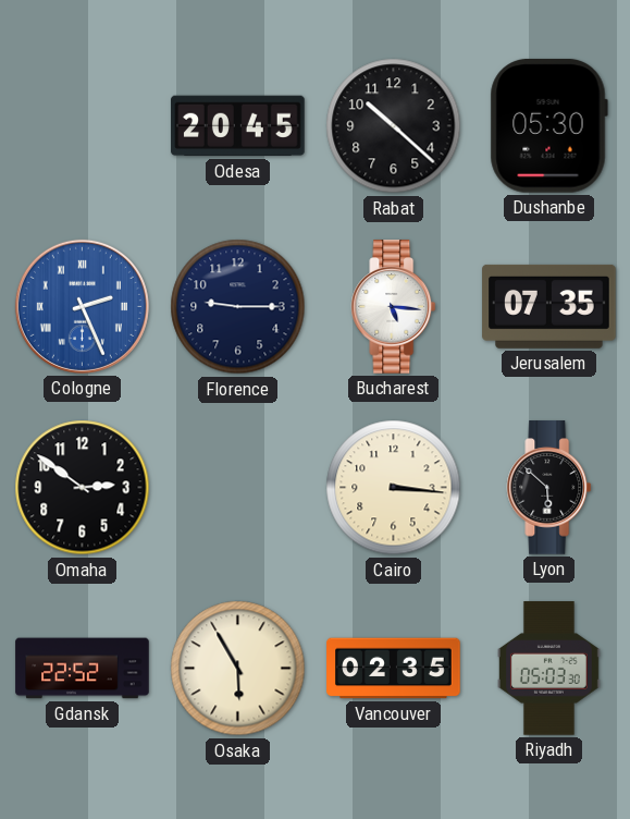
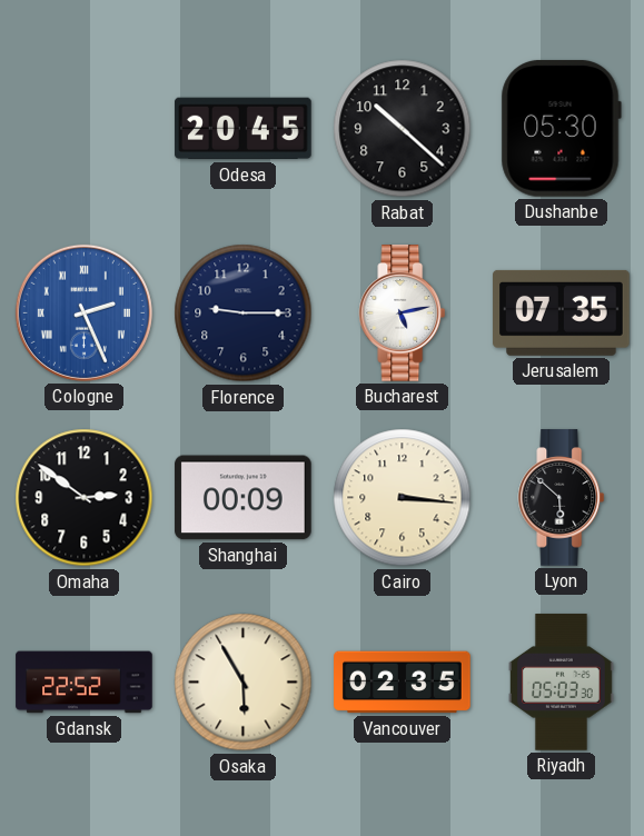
Bucharest: 5:16 -> 5:13 (403, 313)
Shanghai: none -> 00:09 (244, 498)
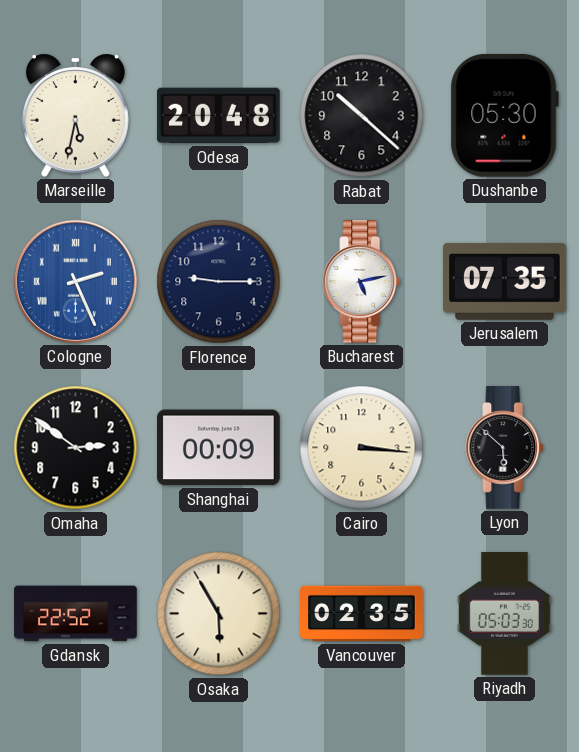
Marseille: none -> 5:32 (75, 115)
Odesa: 20:45 -> 20:48 (219, 116)
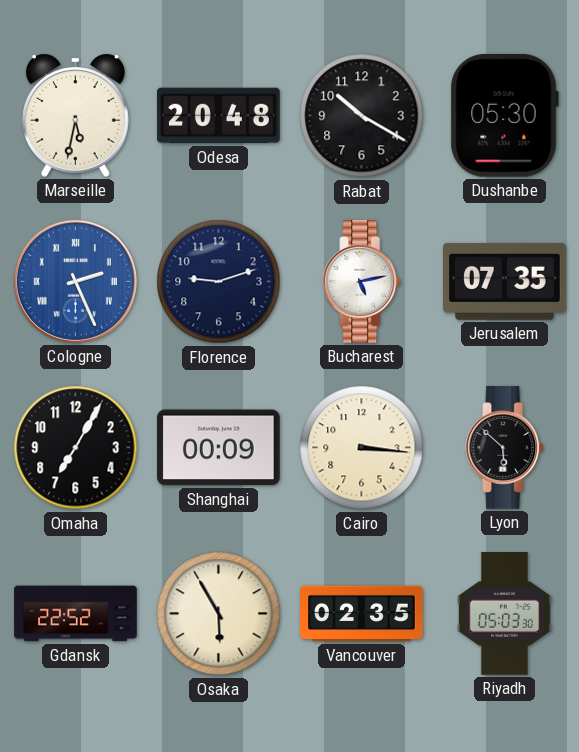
Rabat: 10:22 -> 10:20 (362, 116)
Florence: 9:15 -> 9:12 (219, 282)
Omaha: 2:51 -> 7:05 (76, 448)
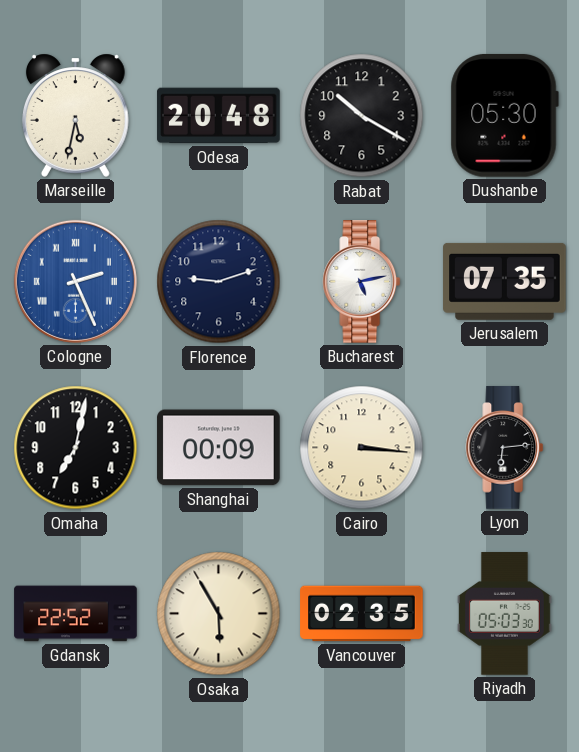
Omaha: 7:05 -> 7:02 (76, 448)
Lyon: 5:52 -> 6:14 (505, 448)
